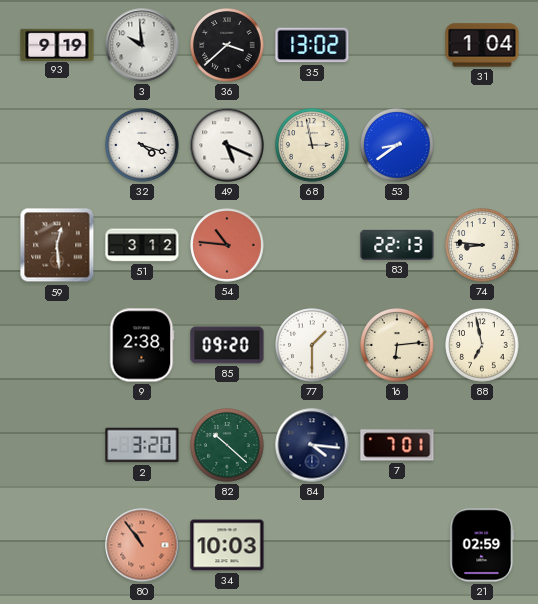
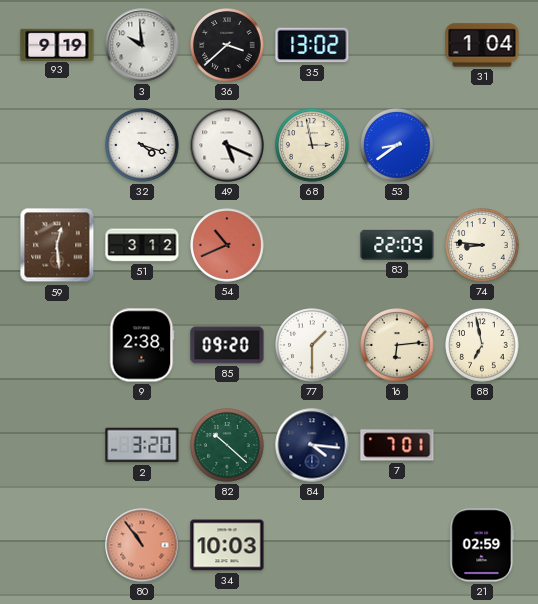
54: 10:46 -> 10:41 (227, 245)
83: 22:13 -> 22:09 (397, 245)
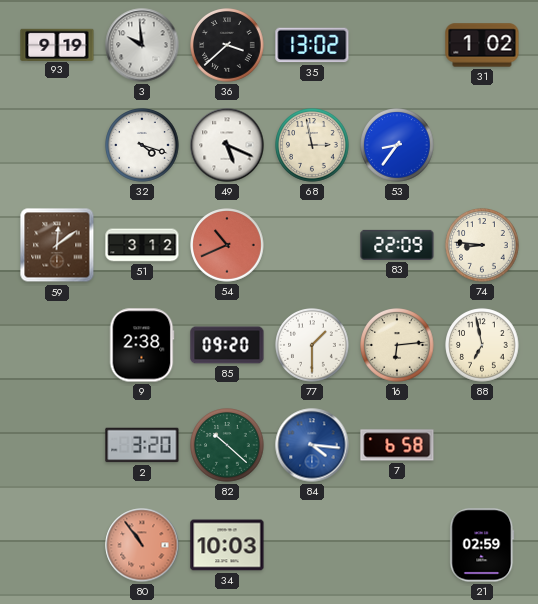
31: 1:04 -> 1:02 (482, 45)
53: 8:39 -> 8:36 (397, 145)
59: 12:29 -> 12:09 (57, 245)
84 dial: navy -> blue (312, 445)
7: 7:01 -> 6:58 (397, 445)
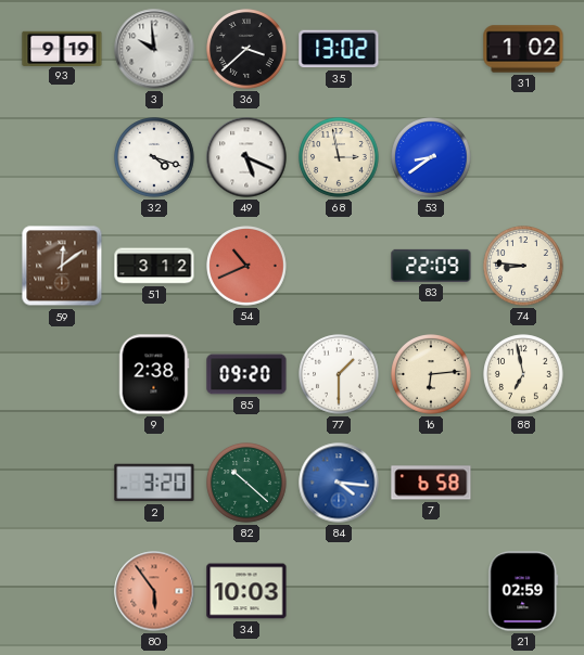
53: 8:36 -> 8:39 (431, 157)
80: 10:54 -> 5:54 (154, 591)
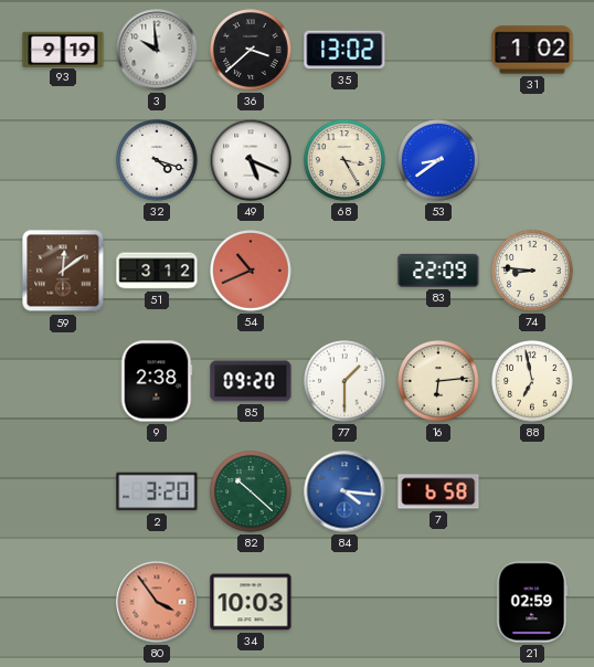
68: 2:58 -> 3:25 (344, 160)
80: 5:54 -> 3:54 (157, 602)
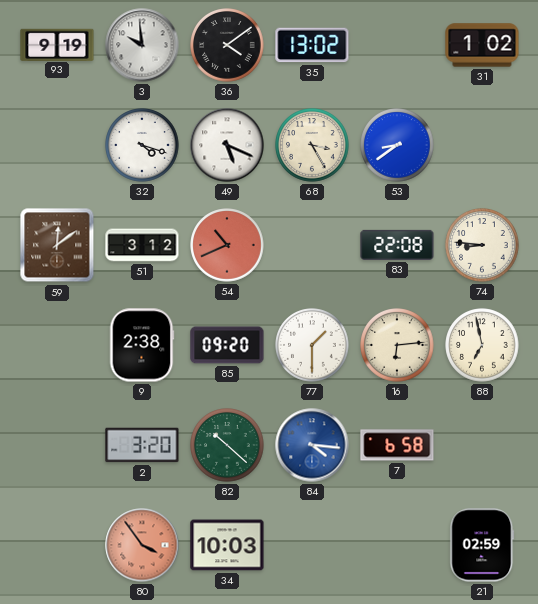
36: 3:38 -> 4:09 (227, 45)
83: 22:09 -> 22:08 (397, 245)
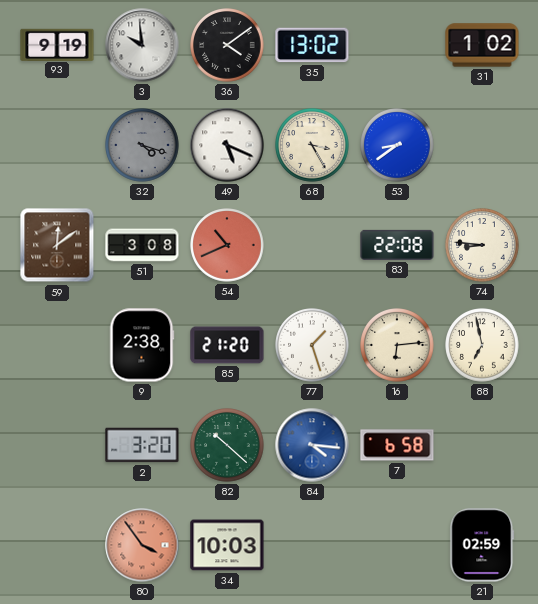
32 dial: white -> grey (142, 145)
51: 3:12 -> 3:08 (142, 245)
85: 09:20 -> 21:20 (227, 345)
77: 1:30 -> 1:27 (312, 345)
